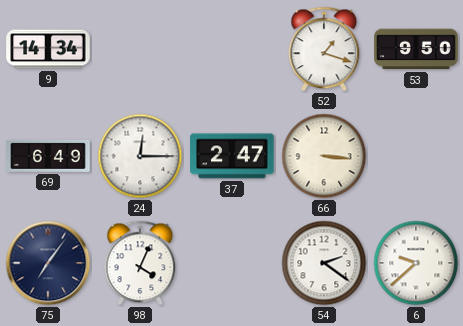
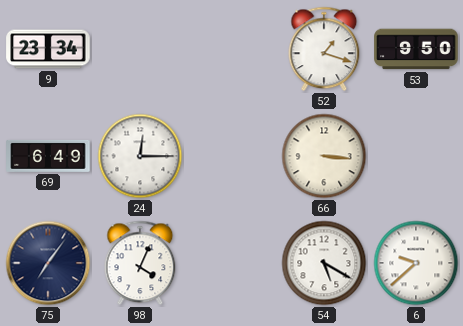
9: 14:34 -> 23:34 (48, 49)
37: 2:47 -> none (232, 156)
54: 2:21 -> 5:20 (324, 263)
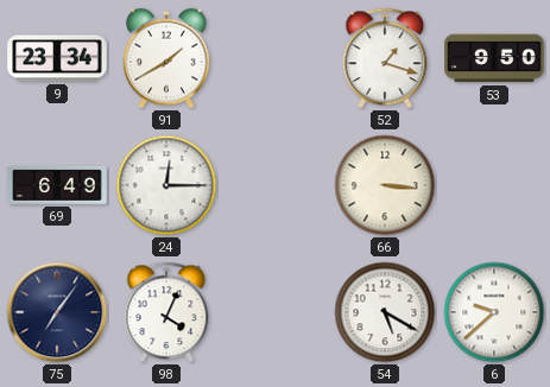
91: none -> 1:40 (166, 58)
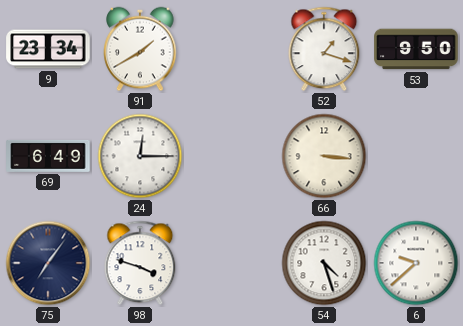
98: 4:04 -> 3:48 (140, 263)
54: 5:20 -> 4:27 (324, 263)
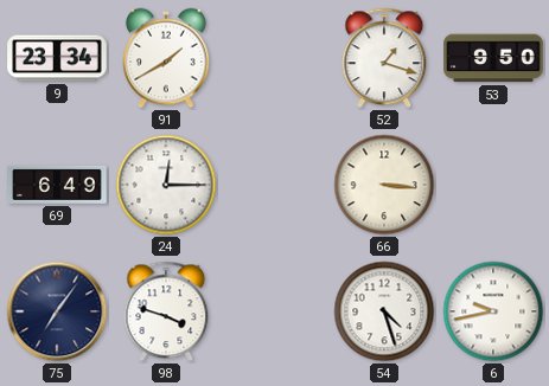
6: 9:38 -> 9:43 (493, 311)
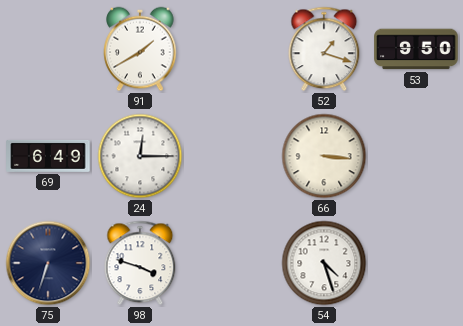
9: 23:34 -> none (57, 58)
75: 7:06 -> 6:33 (48, 263)
6: 9:43 -> none (493, 311)
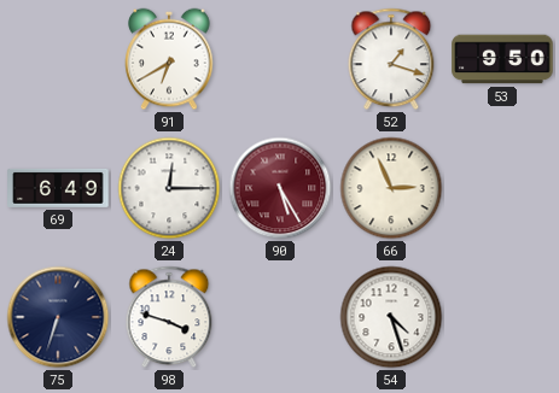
91: 1:40 -> 6:40 (169, 59)
90: none -> 5:25 (280, 188)
66: 3:16 -> 2:56 (391, 188)
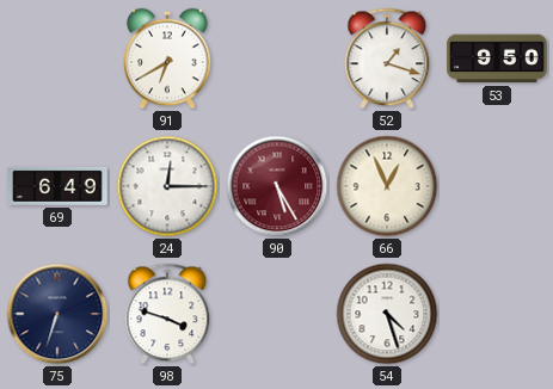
66: 2:56 -> 12:56 (387, 186)
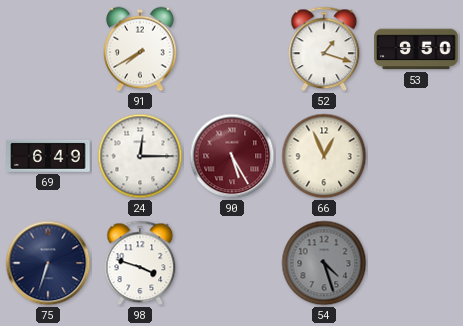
91: 6:40 -> 7:40 (140, 49)
54 dial: white -> grey (324, 263)
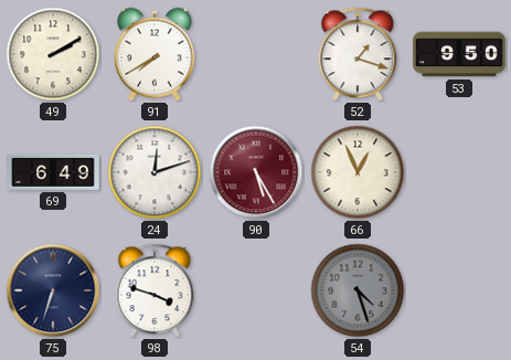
49: none -> 2:10 (53, 54)
24: 12:15 -> 12:12 (155, 172)
